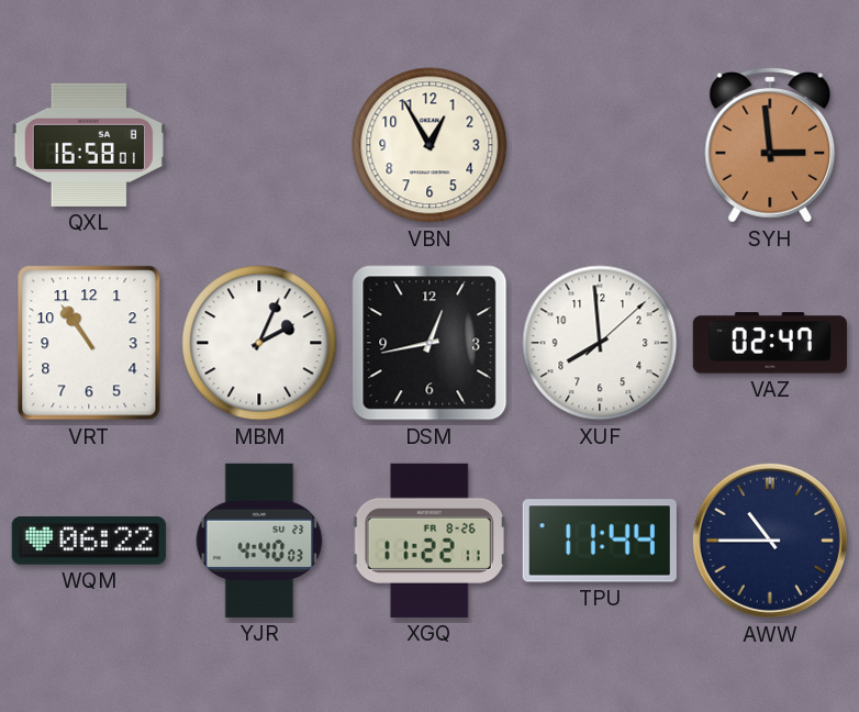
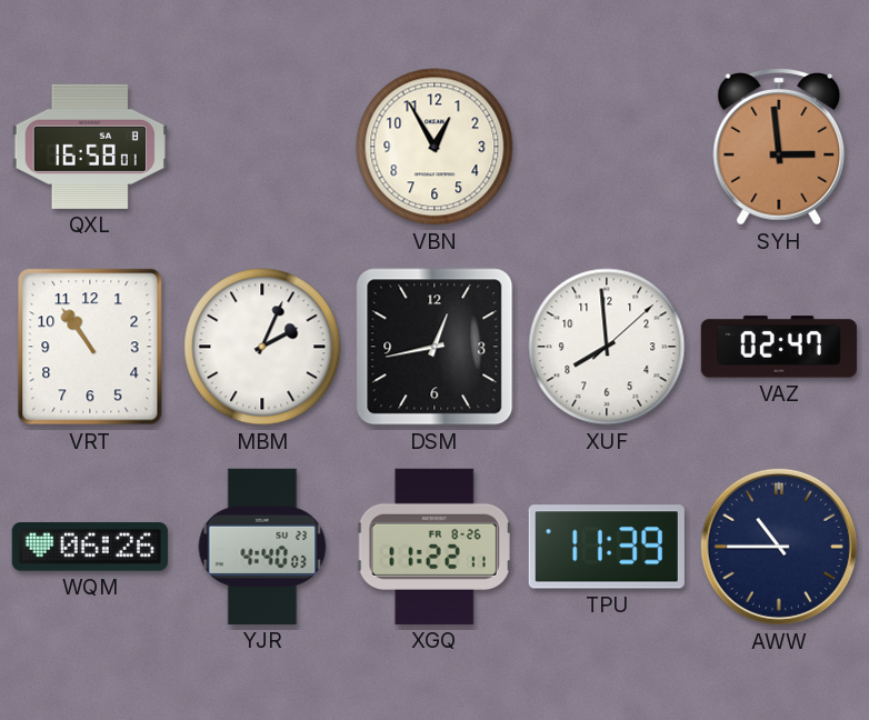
WQM: 06:22 -> 06:26 (90, 547)
TPU: 11:44 -> 11:39 (607, 547)
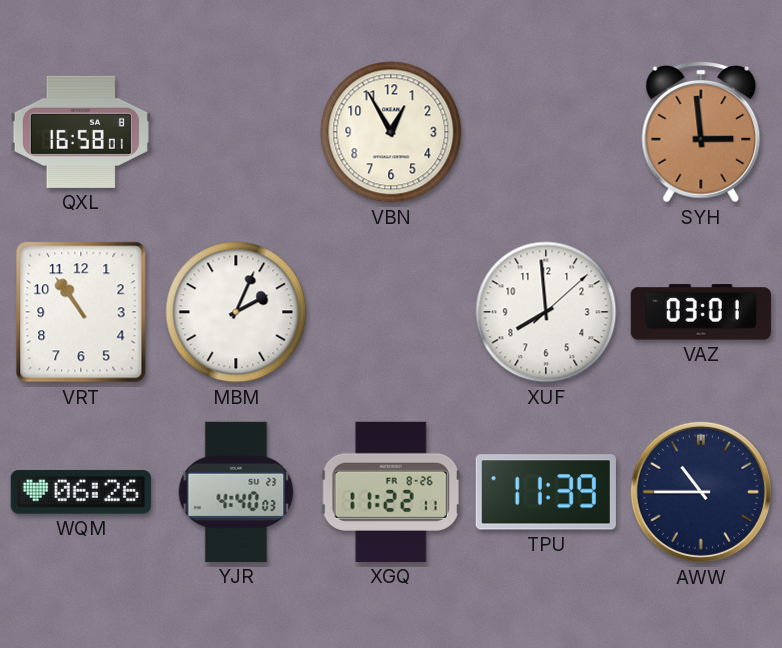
DSM: 12:43 -> none (434, 347)
VAZ: 02:47 -> 03:01 (701, 312)
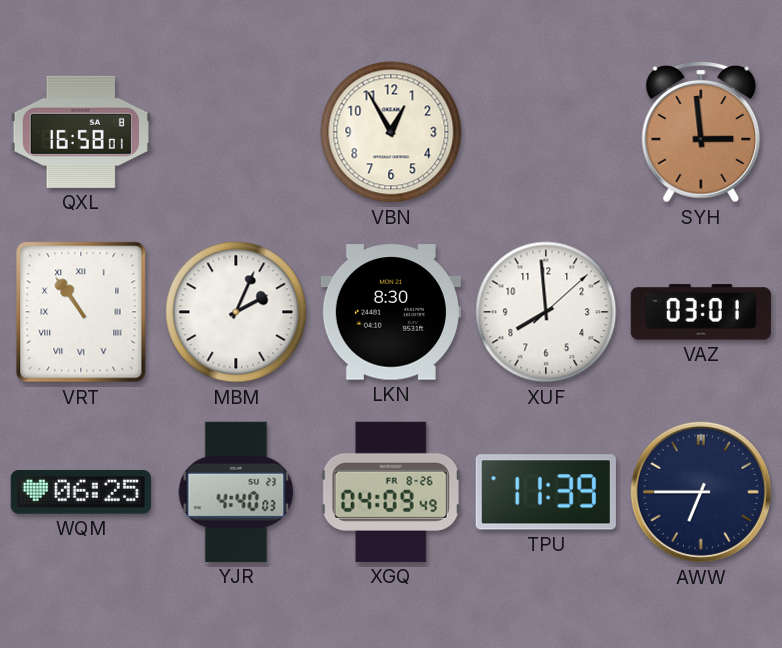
VRT numerals: Arabic -> Roman (81, 312)
LKN: none -> 8:30 (391, 312)
WQM: 06:26 -> 06:25 (81, 492)
XGQ: 11:22 -> 04:09 (391, 492)
AWW: 10:45 -> 6:45 (701, 492)
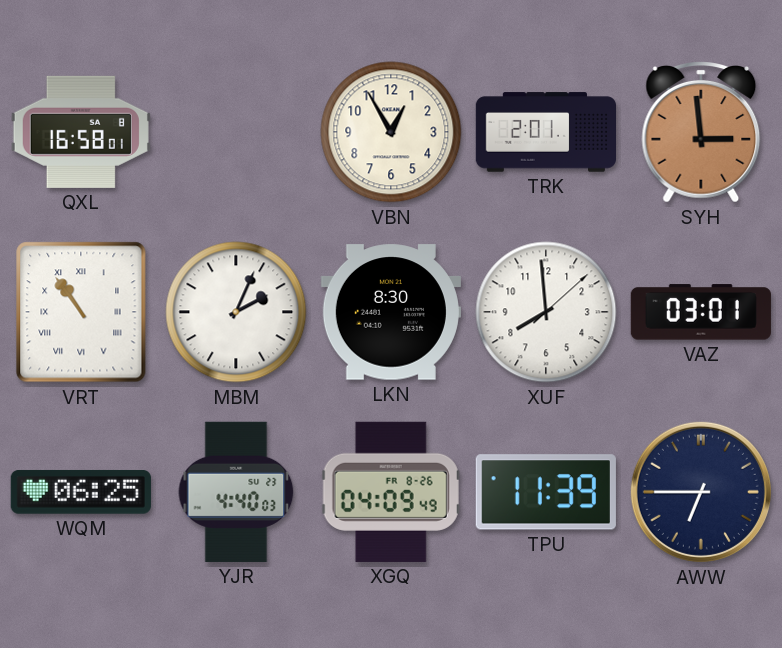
TRK: none -> 2:01 (545, 132)
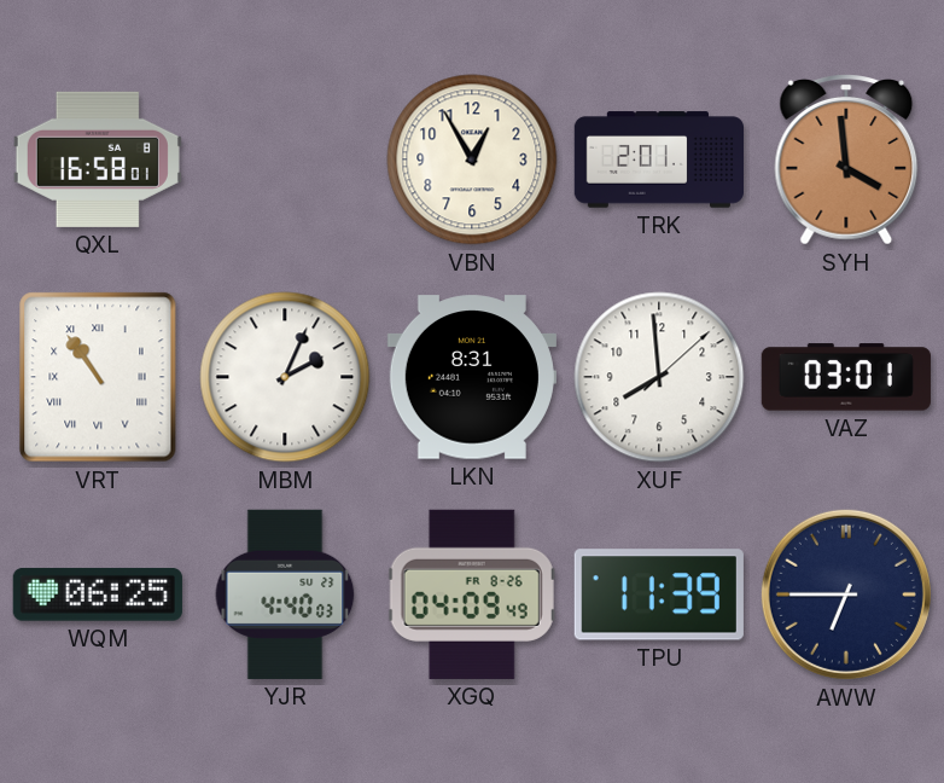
SYH: 2:59 -> 3:59 (846, 161)
LKN: 8:30 -> 8:31 (472, 377)
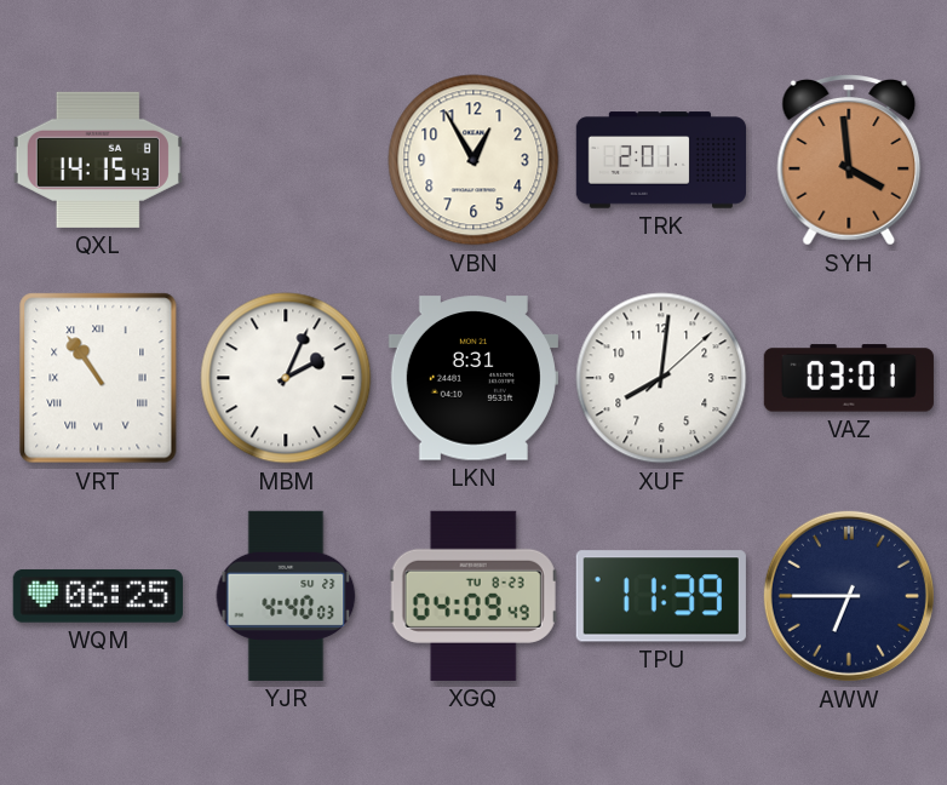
QXL: 16:58 -> 14:15 (98, 160)
XUF: 7:59 -> 8:01 (661, 378)
XGQ date: FR 8-26 -> TU 8-23 (473, 596)
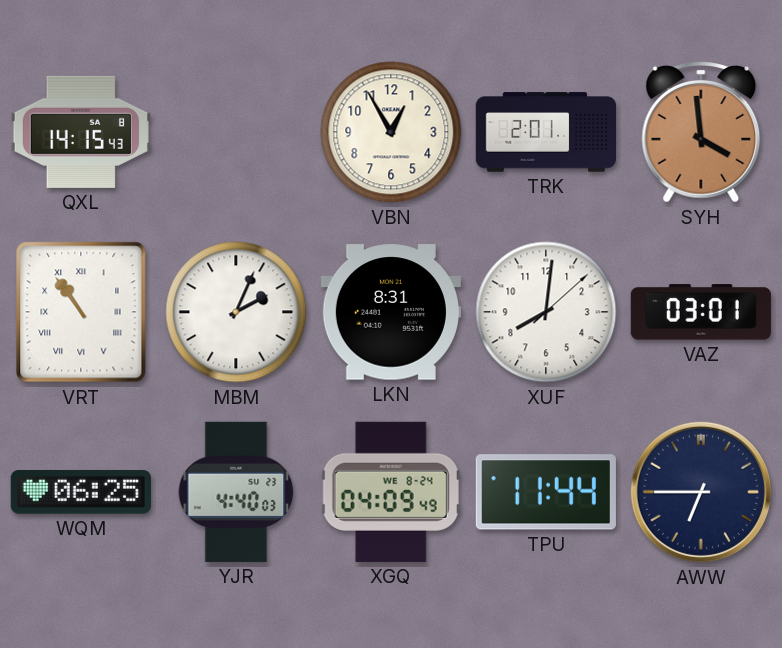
XGQ date: TU 8-23 -> WE 8-24 (391, 492)
TPU: 11:39 -> 11:44 (546, 492)
